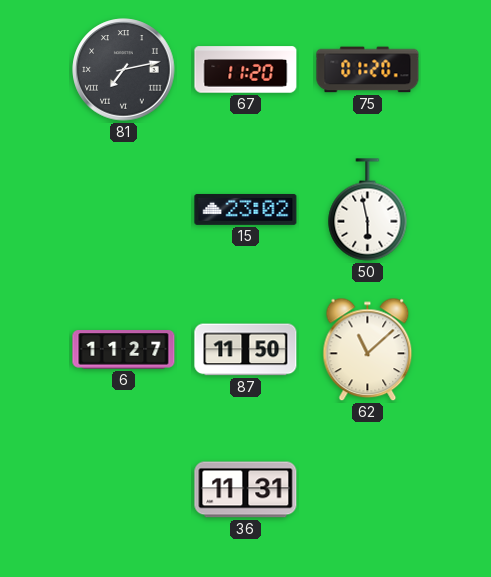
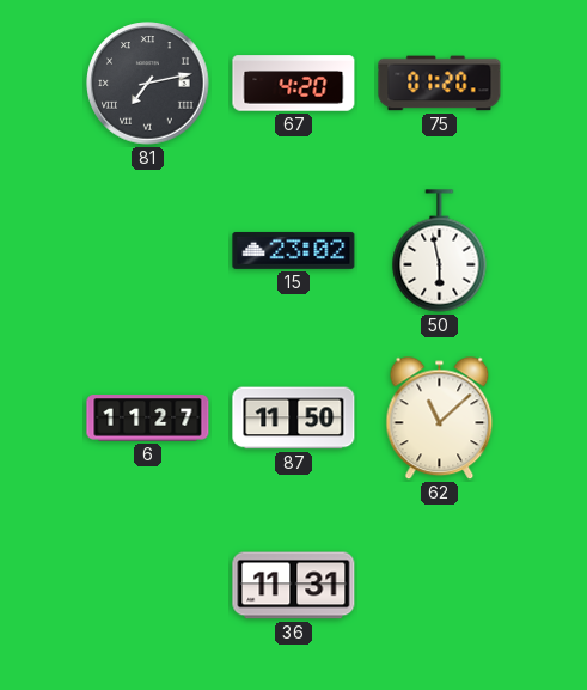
67: 11:20 -> 4:20 (294, 84)
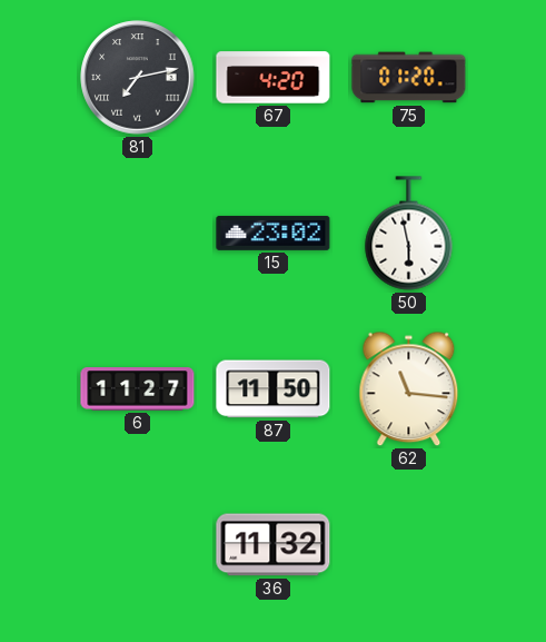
62: 11:08 -> 11:16 (409, 389)
36: 11:31 -> 11:32 (274, 545)
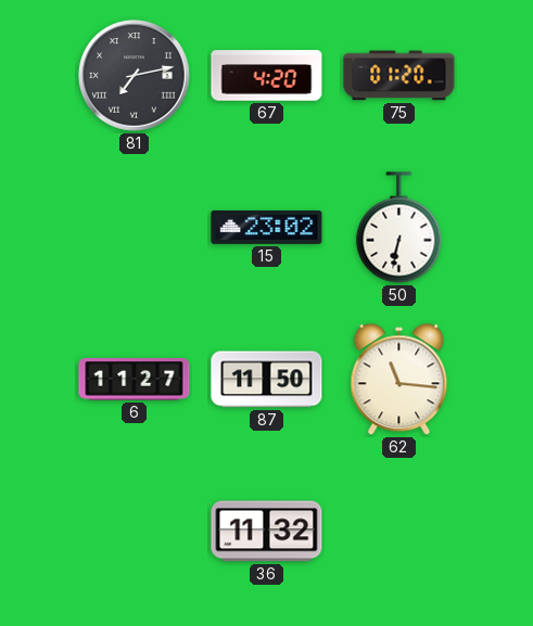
50: 5:58 -> 6:32 (399, 228)
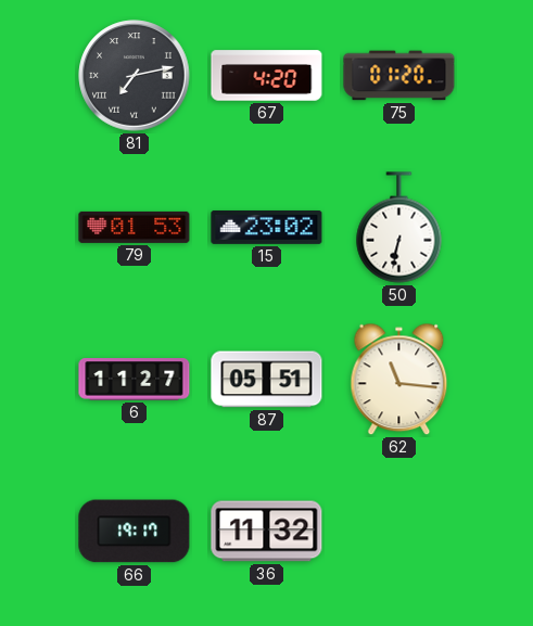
79: none -> 01:53 (135, 227)
87: 11:50 -> 05:51 (267, 380)
66: none -> 19:17 (135, 532)
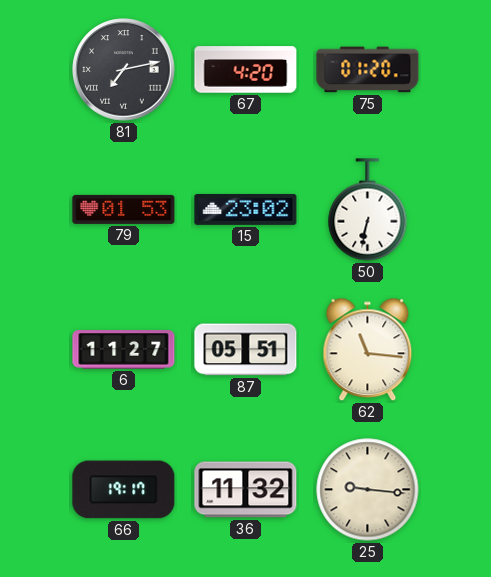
25: none -> 9:16 (368, 490)
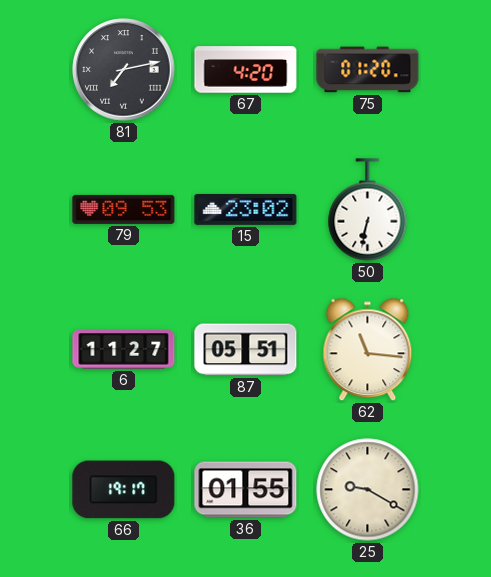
79: 01:53 -> 09:53 (124, 209)
36: 11:32 -> 01:55 (246, 490)
25: 9:16 -> 9:20 (368, 490)
